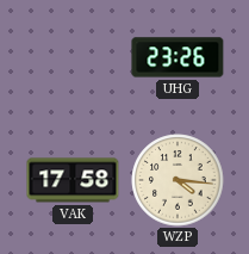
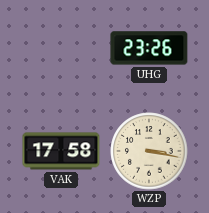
WZP: 4:16 -> 3:17 (149, 151)
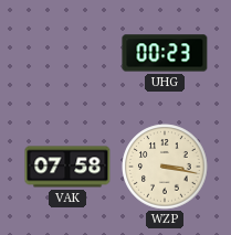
UHG: 23:26 -> 00:23 (165, 53)
VAK: 17:58 -> 07:58 (67, 167)
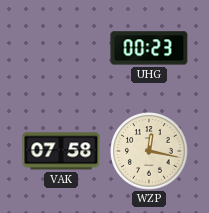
WZP: 3:17 -> 12:17 (149, 151)
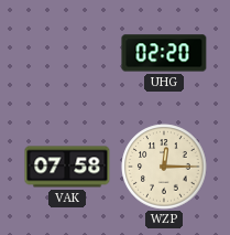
UHG: 00:23 -> 02:20 (164, 53)
WZP: 12:17 -> 12:15 (164, 167)
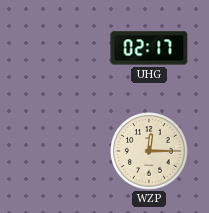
UHG: 02:20 -> 02:17 (149, 48)
VAK: 07:58 -> none (67, 167)
